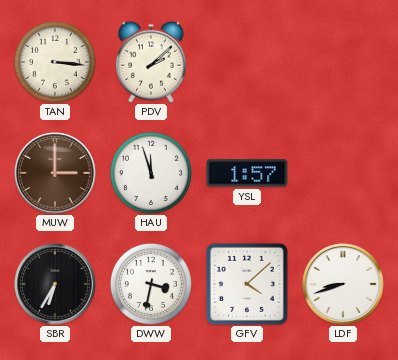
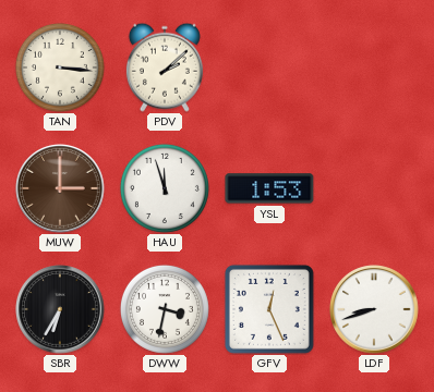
YSL: 1:57 -> 1:53 (269, 188)
GFV: 4:08 -> 12:26 (269, 309)
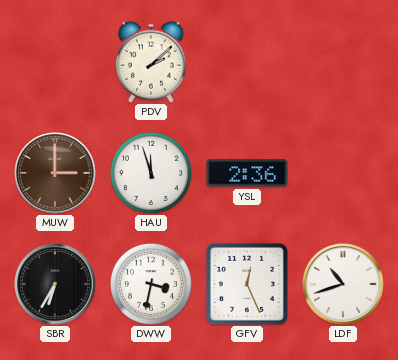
TAN: 3:16 -> none (60, 68)
YSL: 1:53 -> 2:36 (247, 173)
LDF: 8:42 -> 10:42 (343, 284)
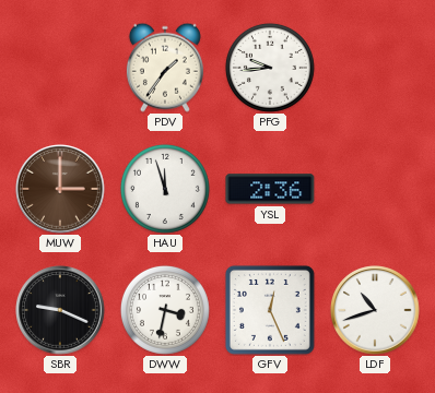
PDV: 2:08 -> 1:36 (165, 68)
PFG: none -> 9:44 (270, 68)
SBR: 6:35 -> 9:19 (60, 310)
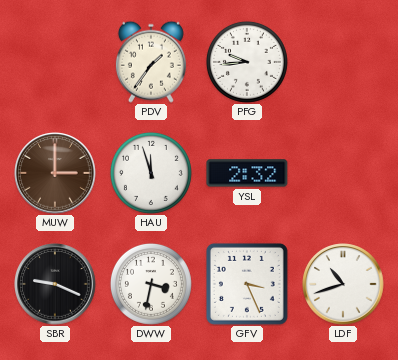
YSL: 2:36 -> 2:32 (247, 173)
GFV: 12:26 -> 3:26 (247, 284)
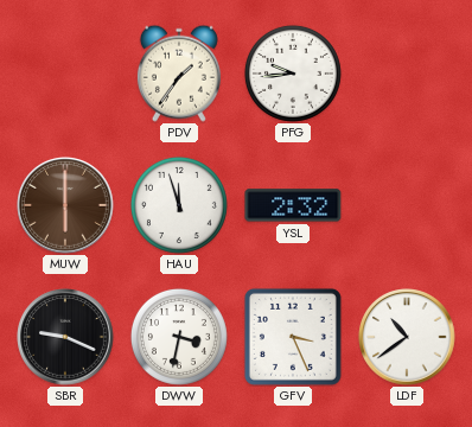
MUW: 3:00 -> 6:00 (65, 205)
LDF: 10:42 -> 10:39 (407, 337)
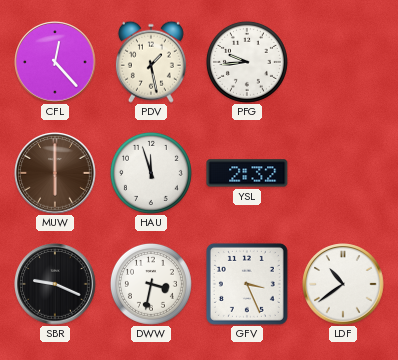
CFL: none -> 12:23 (55, 62)
PDV: 1:36 -> 1:28 (151, 62)
